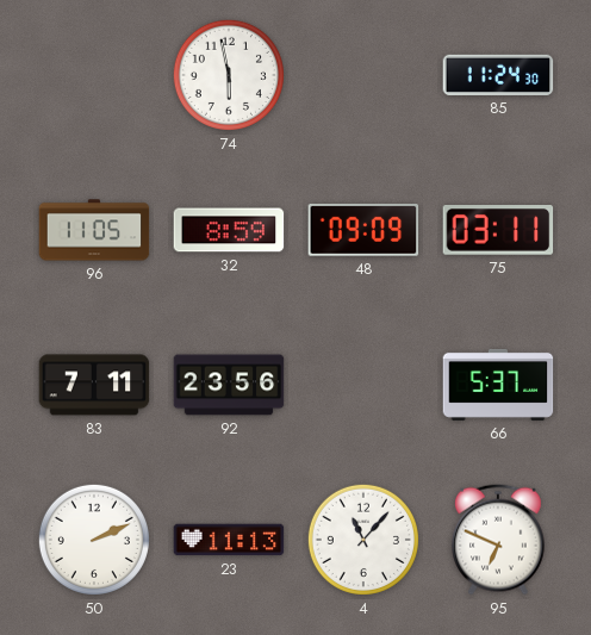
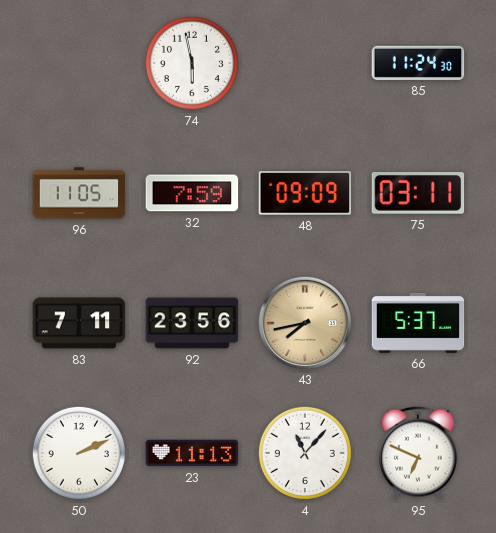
32: 8:59 -> 7:59 (192, 193)
43: none -> 7:43 (304, 322)
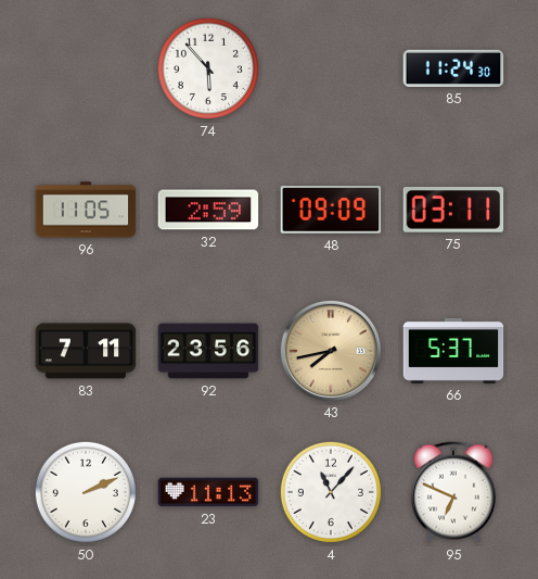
74: 5:58 -> 5:53 (208, 68)
32: 7:59 -> 2:59 (208, 210)
